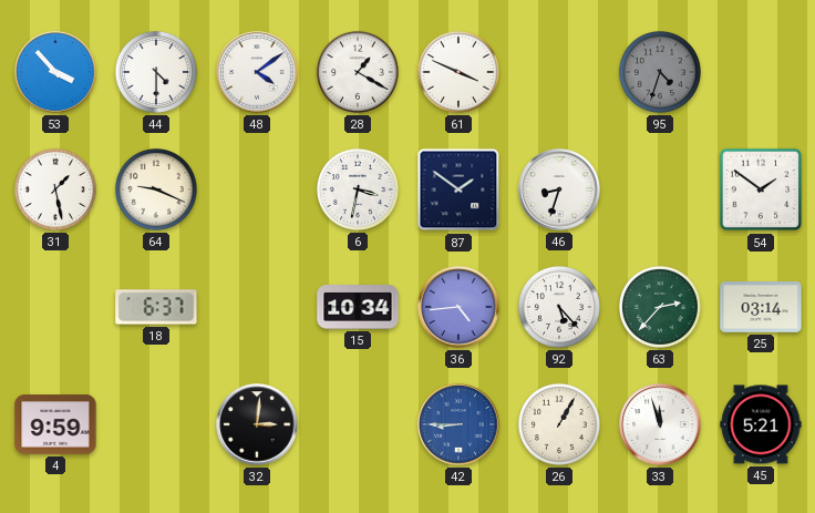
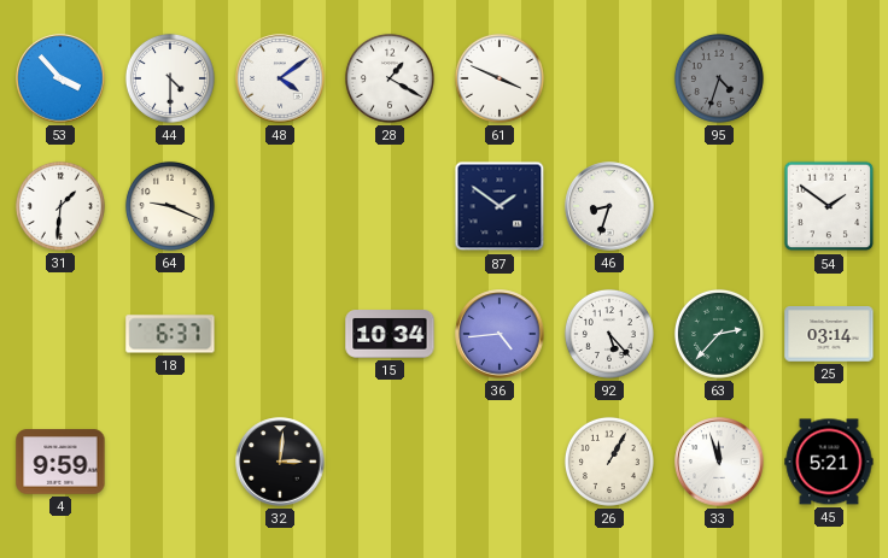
31: 1:28 -> 1:31 (60, 206)
6: 3:32 -> none (358, 189)
42: 8:45 -> none (458, 424)
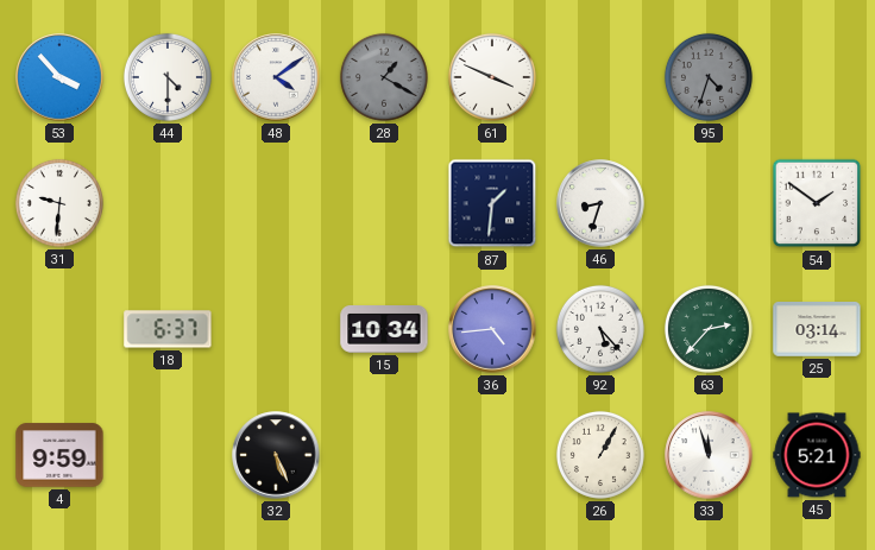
28 dial: white -> grey (384, 77)
31: 1:31 -> 9:31 (59, 203)
64: 9:19 -> none (170, 206)
87: 1:51 -> 1:31 (492, 203)
32: 3:01 -> 5:26 (276, 455)
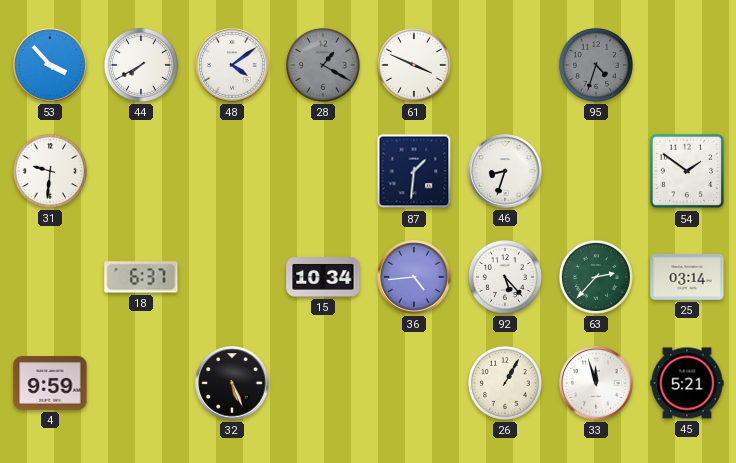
44: 4:30 -> 7:40 (141, 65)
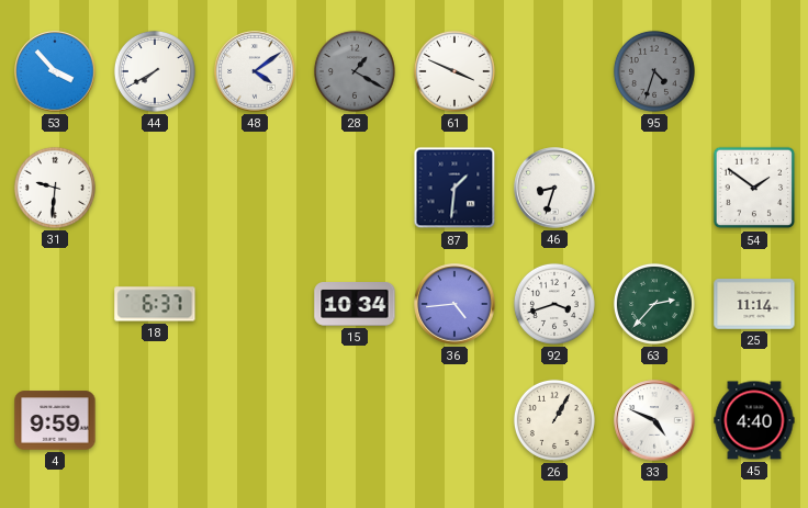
92: 5:23 -> 3:42 (554, 304)
25: 03:14 -> 11:14 (754, 304)
32: 5:26 -> none (232, 383)
33: 11:57 -> 4:49 (654, 420)
45: 5:21 -> 4:40 (754, 420)
